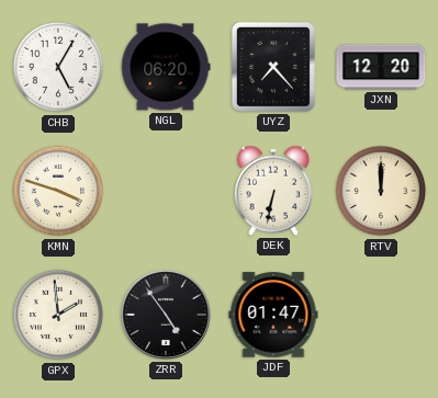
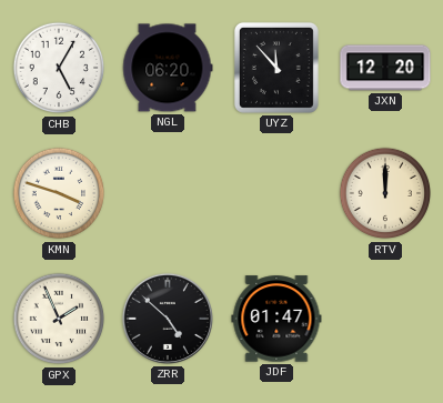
UYZ: 7:23 -> 11:53 (276, 68)
DEK: 6:32 -> none (272, 191)
GPX: 1:59 -> 1:56 (59, 319)
ZRR: 4:54 -> 4:52 (168, 319)
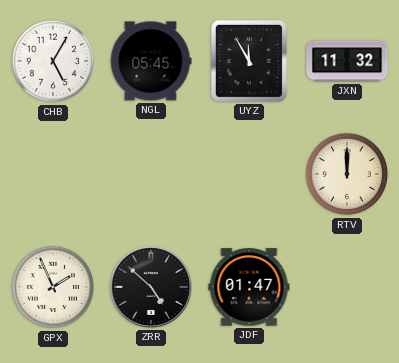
NGL: 06:20 -> 05:45 (151, 61)
UYZ: 11:53 -> 11:55 (249, 61)
JXN: 12:20 -> 11:32 (347, 61)
KMN: 3:48 -> none (59, 193)
